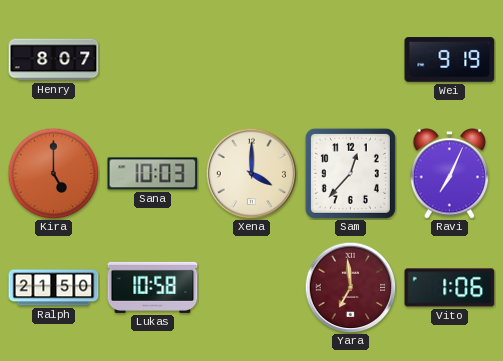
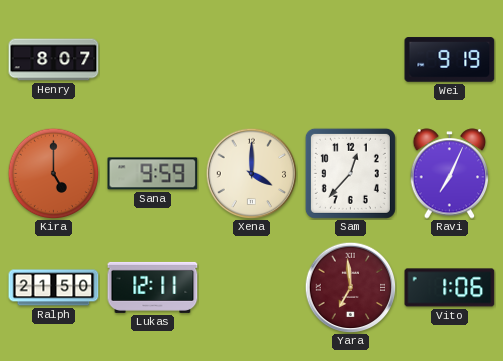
Sana: 10:03 -> 9:59 (153, 174)
Lukas: 10:58 -> 12:11 (153, 287)
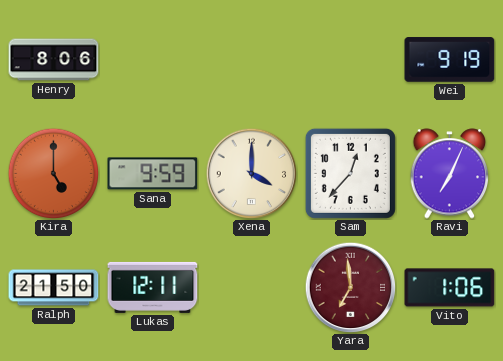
Henry: 8:07 -> 8:06 (54, 60)
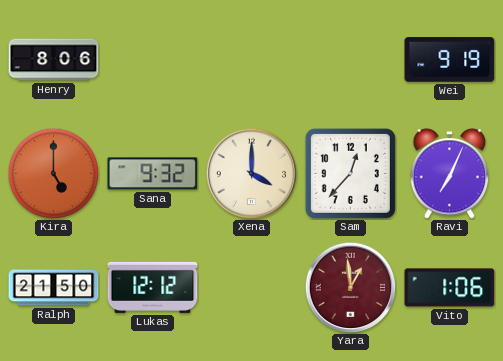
Sana: 9:59 -> 9:32 (153, 174)
Lukas: 12:11 -> 12:12 (153, 287)
Yara: 6:59 -> 12:59 (350, 287)
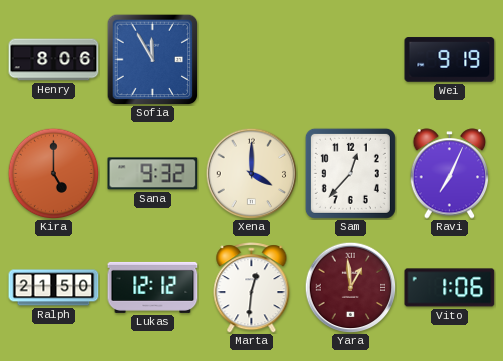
Sofia: none -> 11:55 (152, 59)
Marta: none -> 12:31 (252, 288)
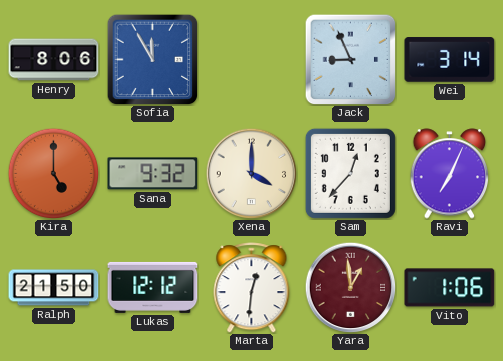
Jack: none -> 8:56 (350, 59)
Wei: 9:19 -> 3:14 (450, 60)
